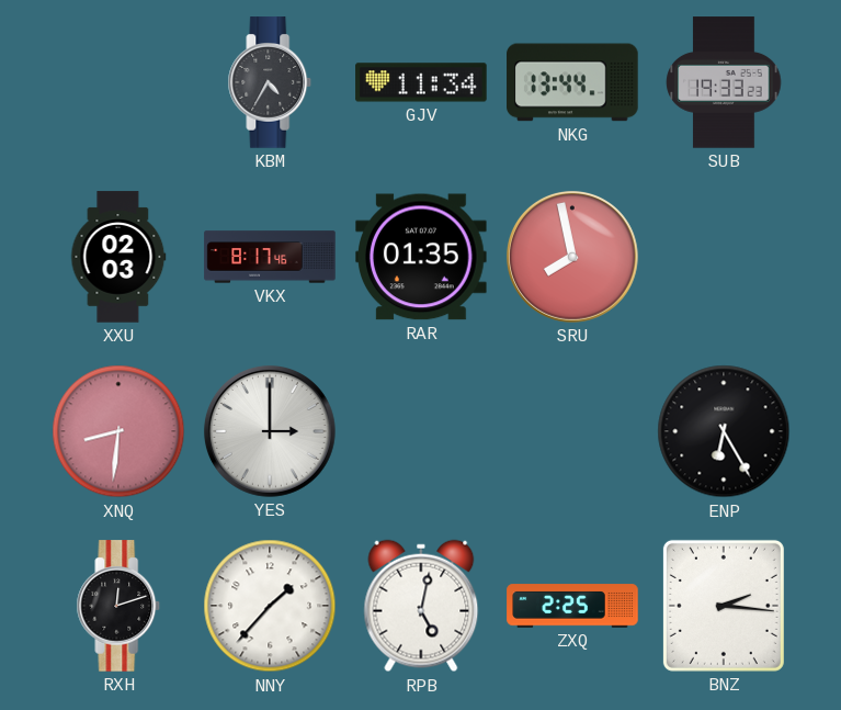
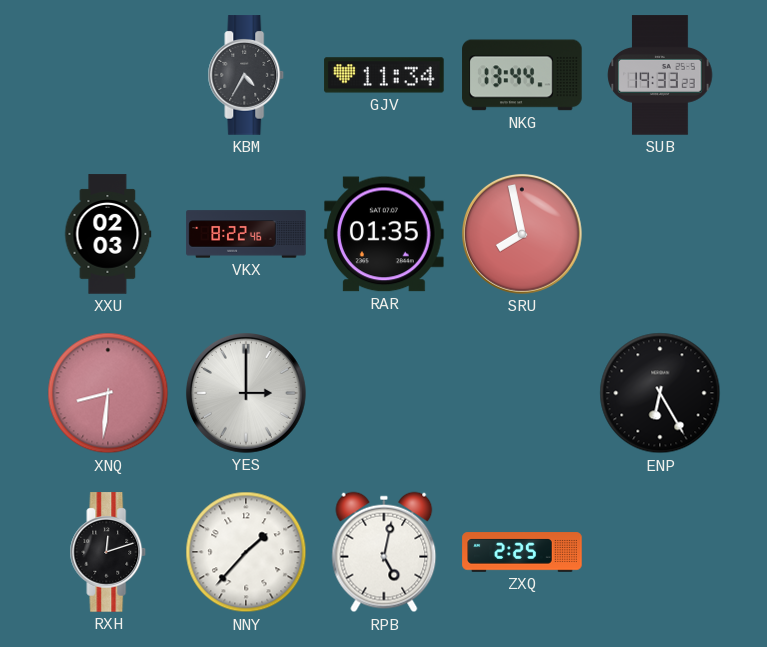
VKX: 8:17 -> 8:22 (246, 234)
BNZ: 2:16 -> none (724, 606)
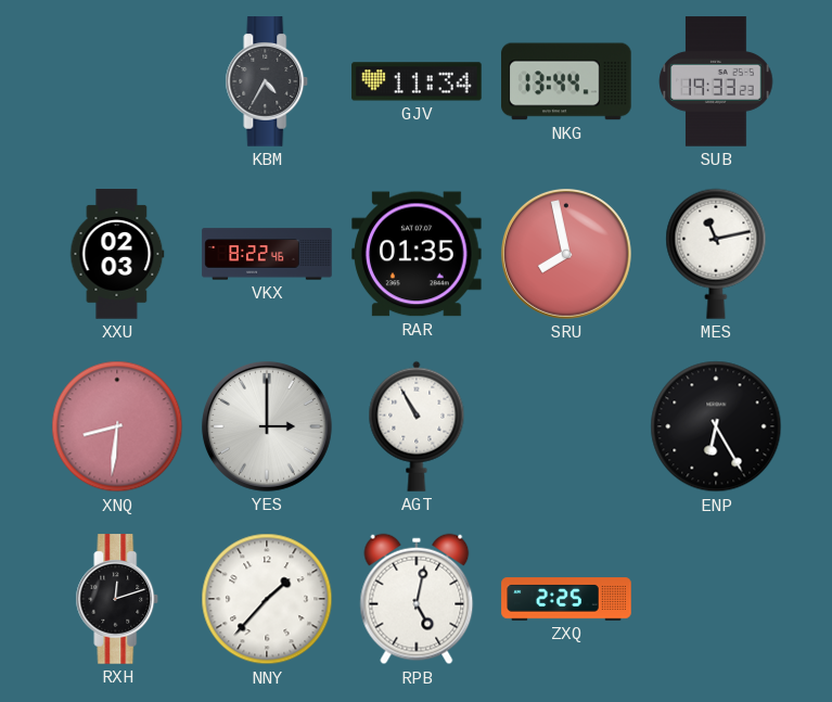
MES: none -> 11:13 (716, 254)
AGT: none -> 10:55 (417, 426)
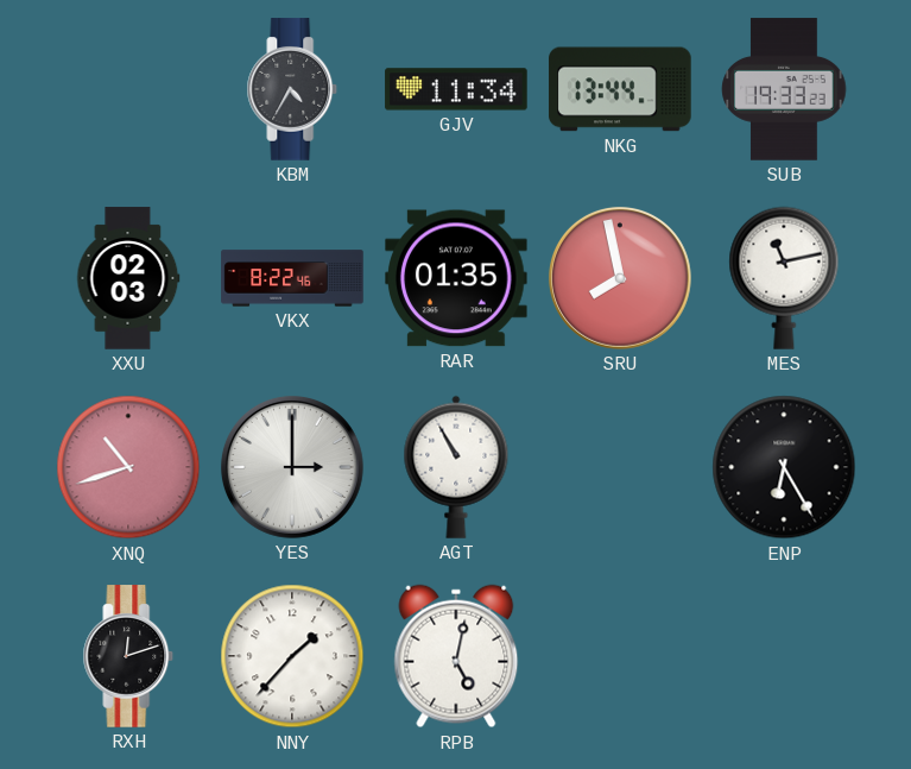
XNQ: 8:31 -> 10:42 (128, 467)
ZXQ: 2:25 -> none (566, 599)
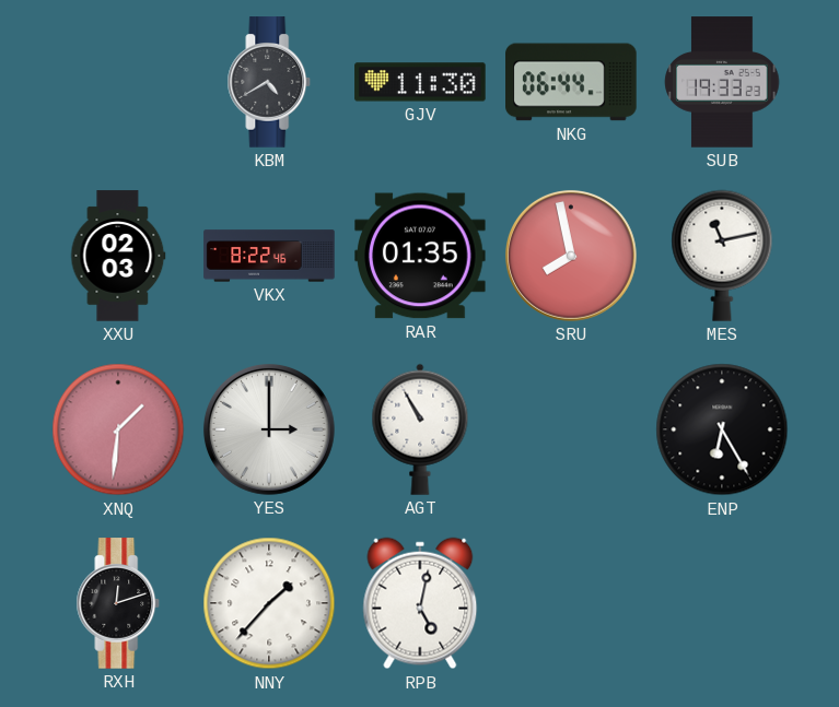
KBM: 4:35 -> 4:40 (269, 82)
GJV: 11:34 -> 11:30 (420, 82)
NKG: 13:44 -> 06:44 (571, 82)
XNQ: 10:42 -> 1:31 (118, 429)
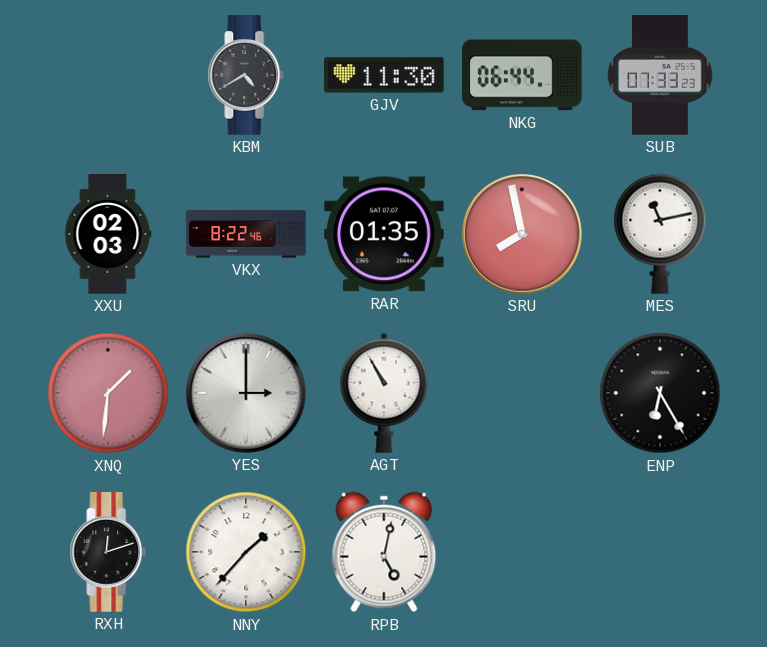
SUB: 19:33 -> 07:33 (660, 75)
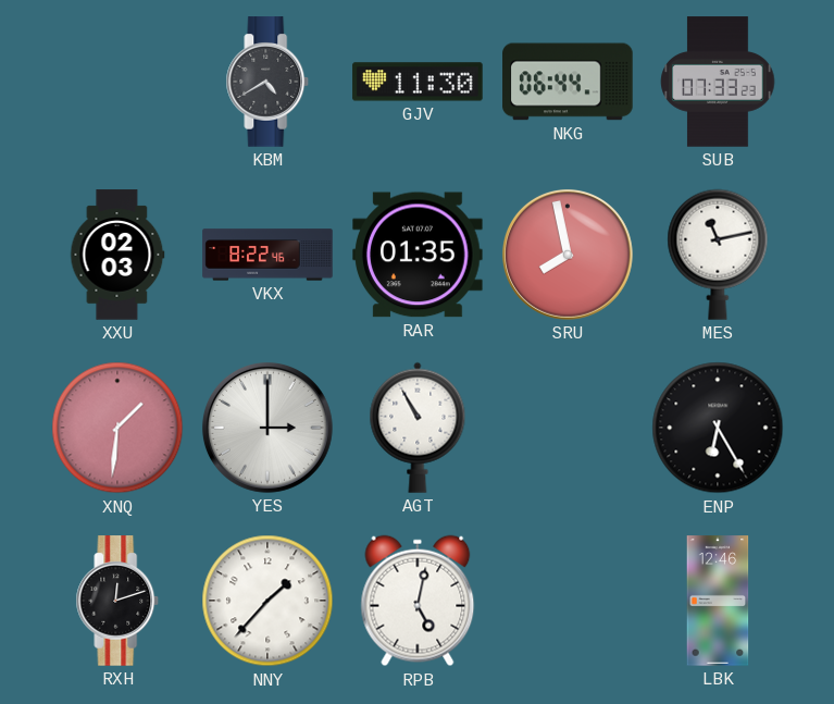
LBK: none -> 12:46 (718, 601)
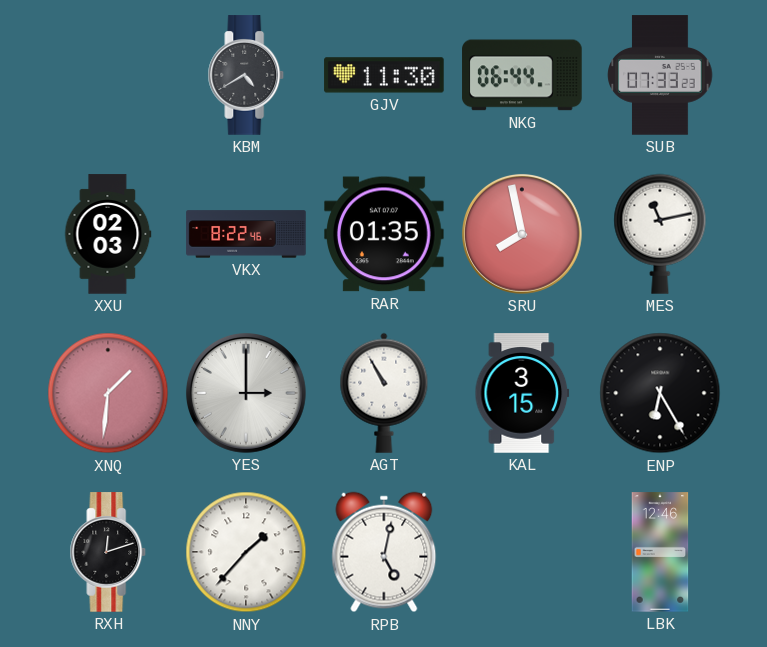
KAL: none -> 3:15 (522, 393)
